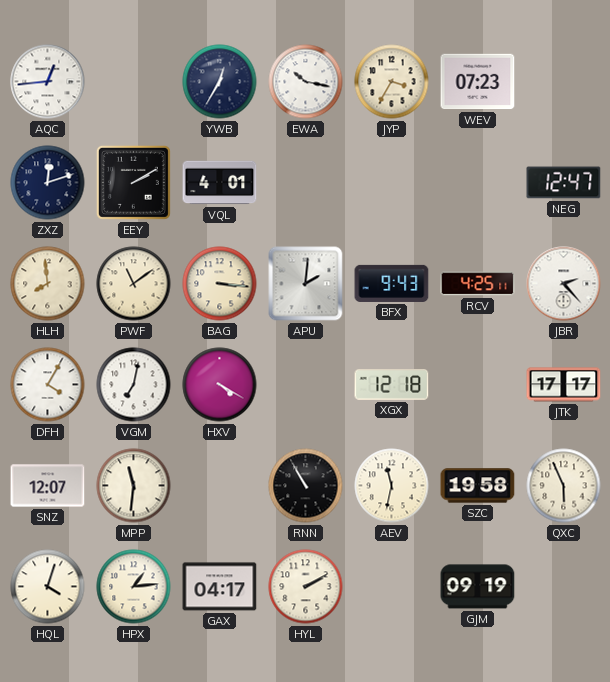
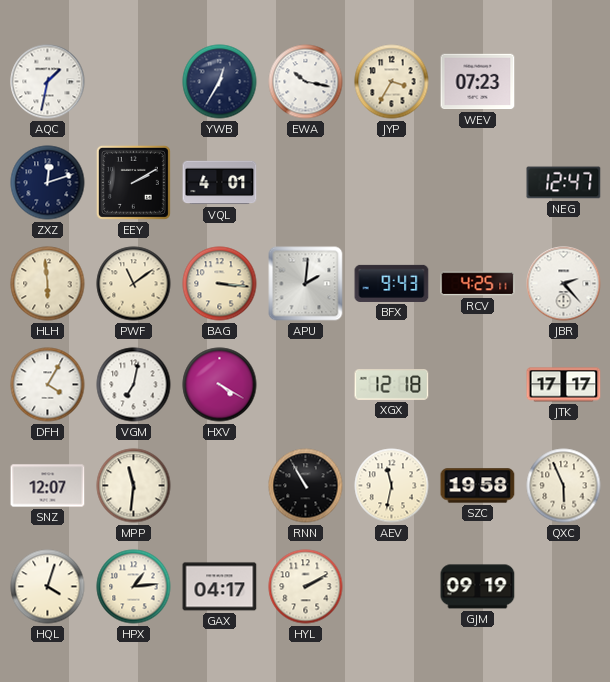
AQC: 12:44 -> 1:32 (48, 82)
HLH: 7:59 -> 5:59 (48, 284)
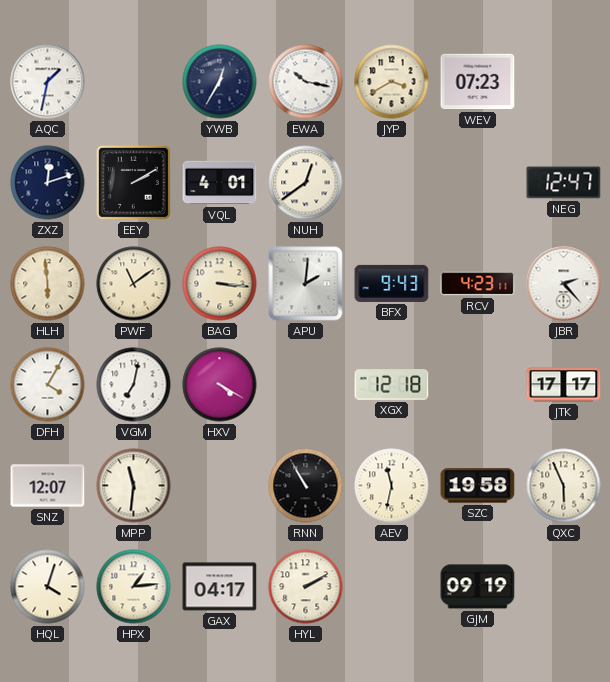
JYP: 3:35 -> 3:40 (392, 82)
NUH: none -> 12:39 (306, 183)
RCV: 4:25 -> 4:23 (478, 284)
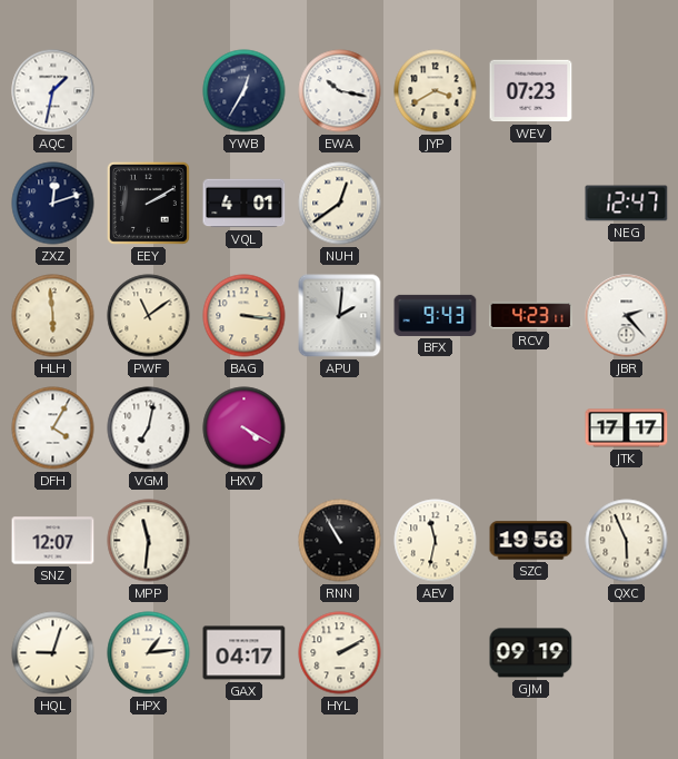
XGX: 12:18 -> none (392, 385)
HQL: 4:03 -> 9:03 (53, 653)
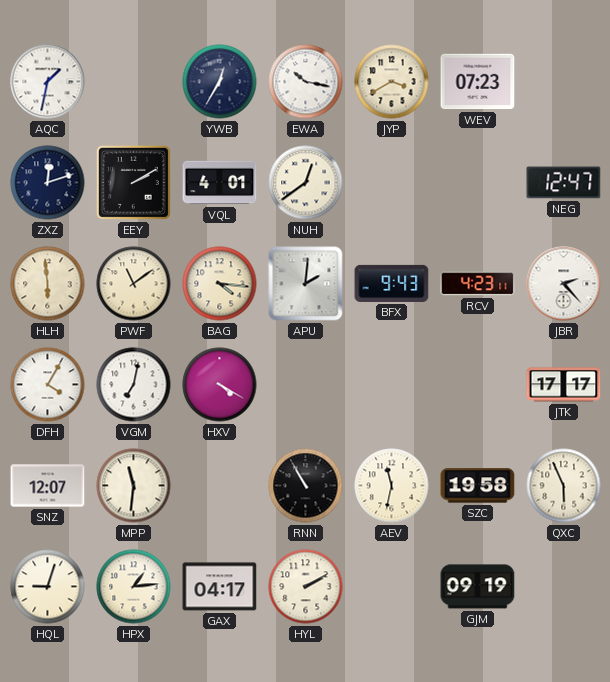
BAG: 3:16 -> 4:16 (220, 284)
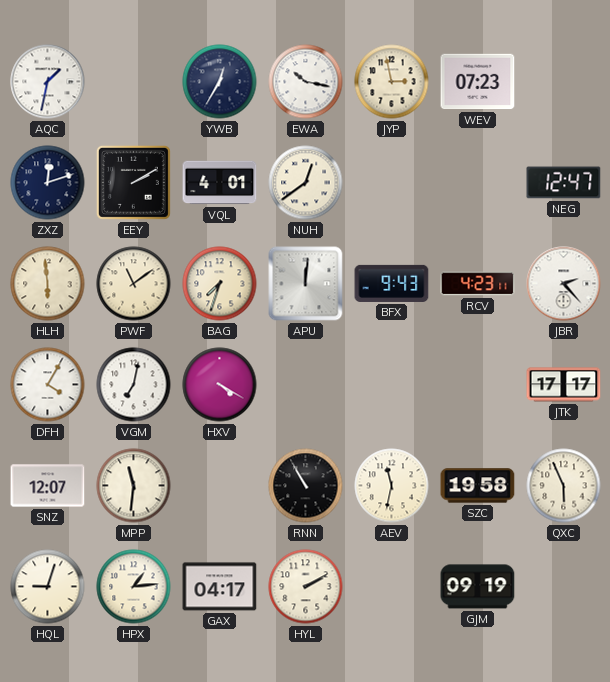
JYP: 3:40 -> 2:58 (392, 82)
BAG: 4:16 -> 7:33 (220, 284)
APU: 2:01 -> 12:01 (306, 284)
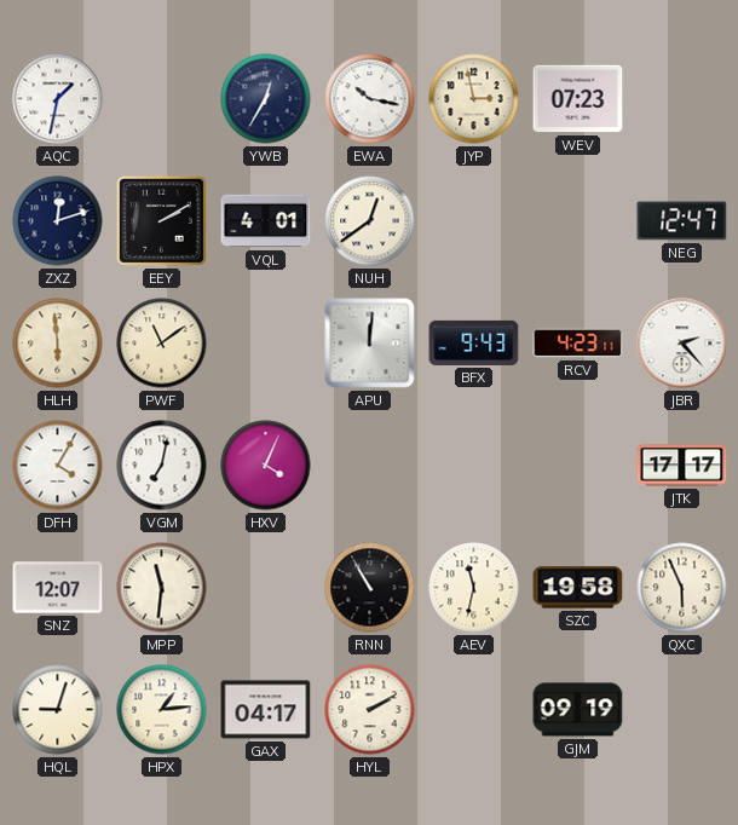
BAG: 7:33 -> none (220, 284)
HXV: 4:20 -> 4:04 (266, 466)
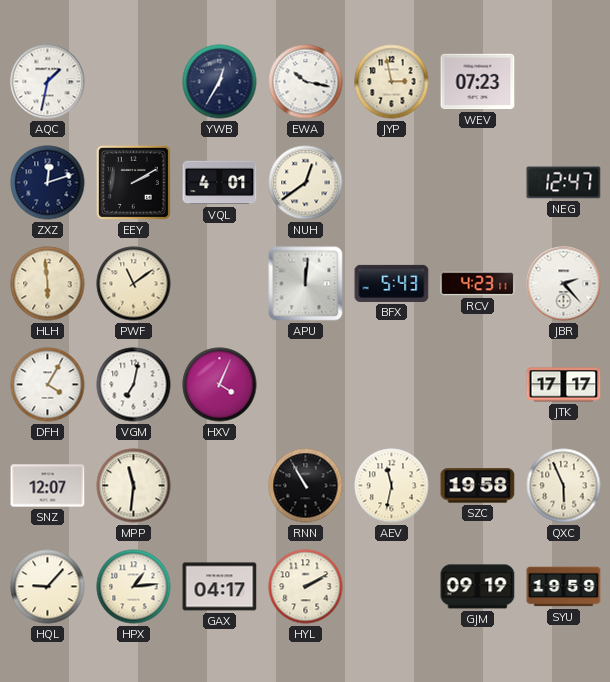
BFX: 9:43 -> 5:43 (392, 283)
HQL: 9:03 -> 9:07 (48, 587)
SYU: none -> 19:59 (564, 587)
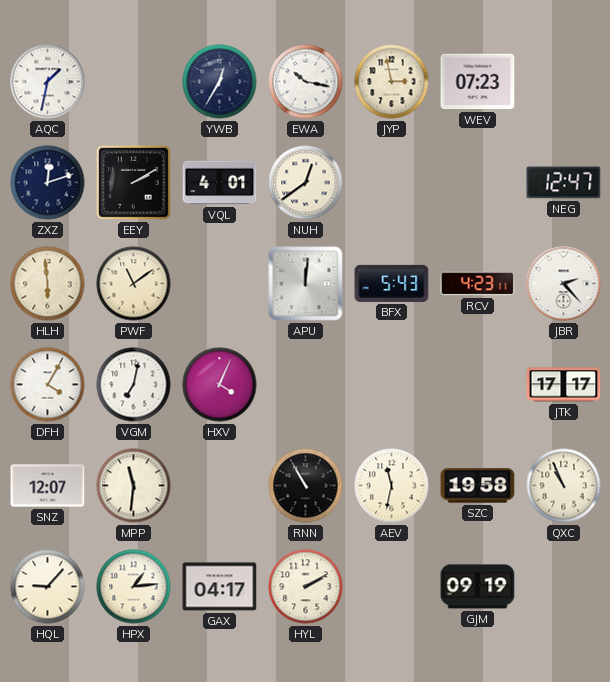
QXC: 5:56 -> 10:56 (564, 486)
SYU: 19:59 -> none (564, 587)
